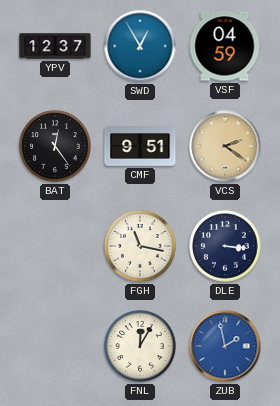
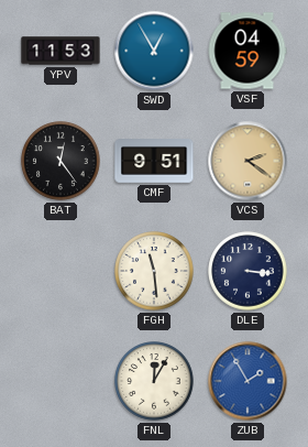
YPV: 12:37 -> 11:53 (61, 51)
FGH: 11:17 -> 11:29 (154, 271)
ZUB: 1:58 -> 1:55 (248, 381)
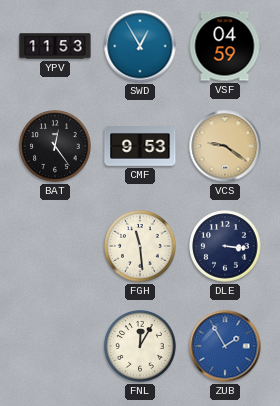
CMF: 9:51 -> 9:53 (140, 146)
VCS: 2:21 -> 9:21 (225, 146)
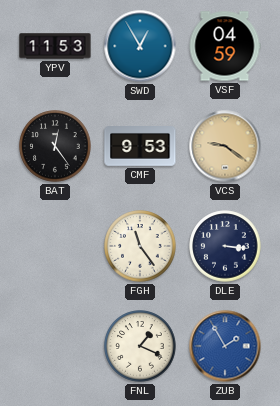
FGH: 11:29 -> 11:24 (140, 246)
FNL: 12:05 -> 1:19 (140, 346)
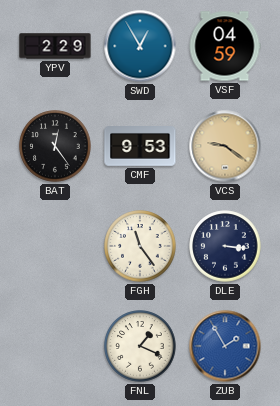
YPV: 11:53 -> 2:29 (55, 46)
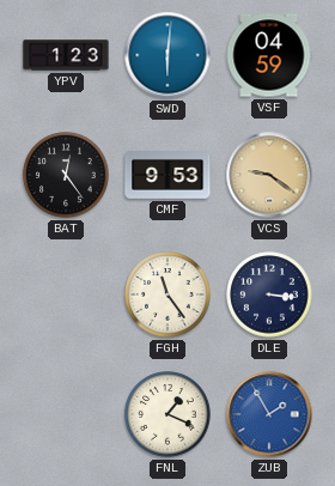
YPV: 2:29 -> 1:23 (66, 55)
SWD: 12:55 -> 6:01 (167, 55)
